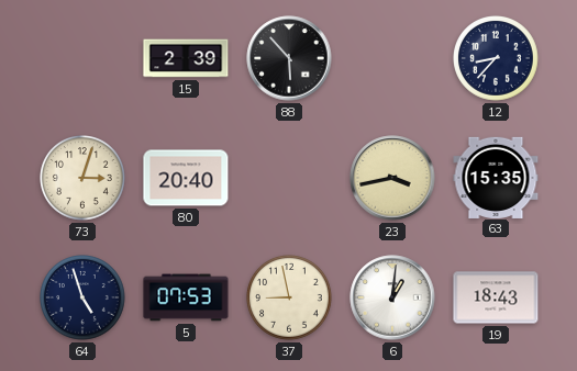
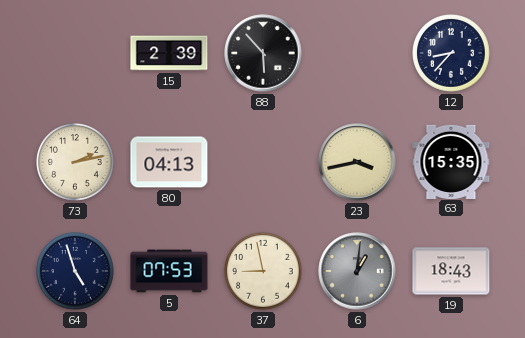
73: 3:03 -> 2:13 (75, 162)
80: 20:40 -> 04:13 (169, 162)
6 dial: white -> grey (357, 271)
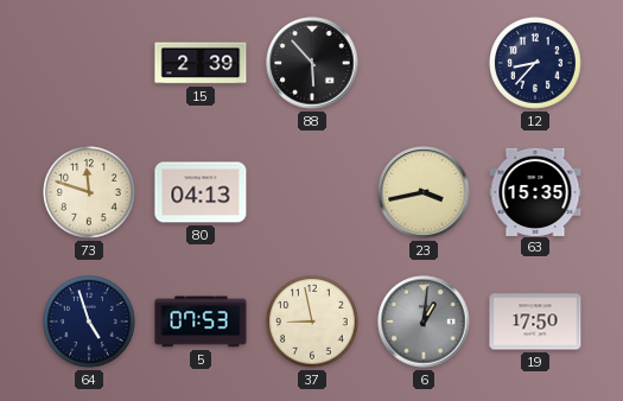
73: 2:13 -> 11:48 (89, 192)
19: 18:43 -> 17:50 (535, 322)
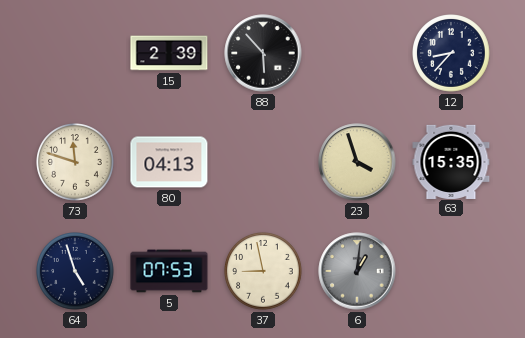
23: 3:43 -> 3:57 (357, 162)
19: 17:50 -> none (535, 322)
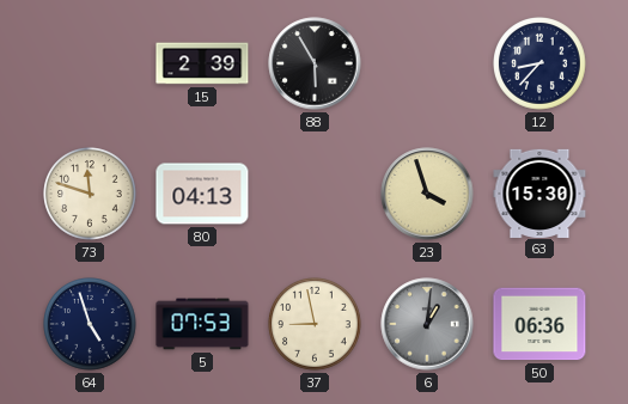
88: 5:53 -> 5:55 (315, 63)
63: 15:35 -> 15:30 (539, 192)
50: none -> 06:36 (539, 324)
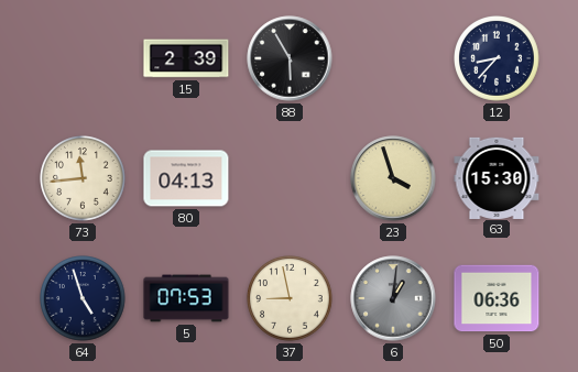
73: 11:48 -> 11:44 (83, 178)
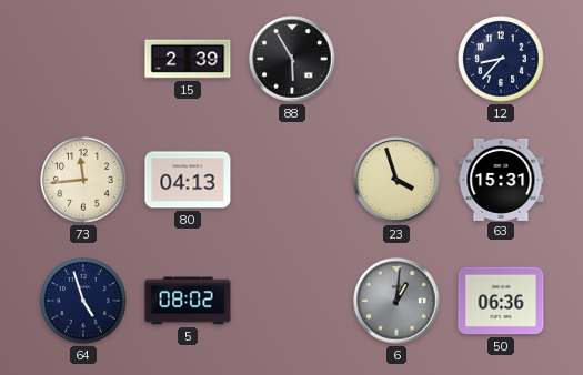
63: 15:30 -> 15:31 (501, 179)
5: 07:53 -> 08:02 (188, 301)
37: 8:58 -> none (290, 298)
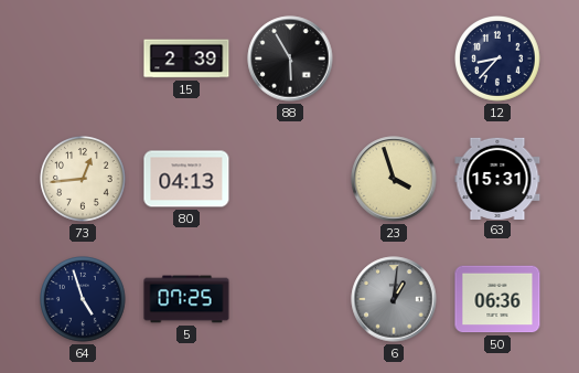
73: 11:44 -> 12:44 (83, 179)
5: 08:02 -> 07:25 (186, 299)
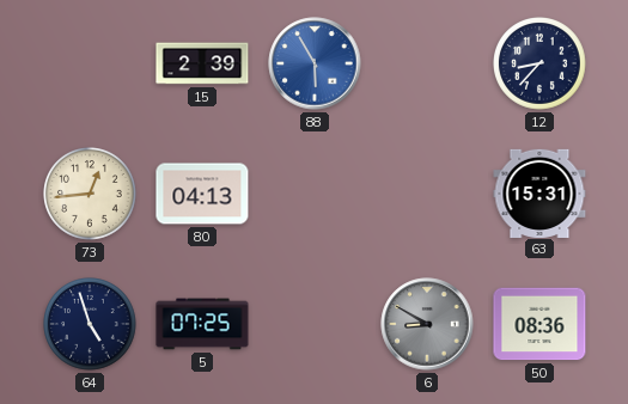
88 dial: black -> blue (315, 63)
23: 3:57 -> none (394, 179)
6: 1:01 -> 8:50 (427, 324)
50: 06:36 -> 08:36 (539, 324)
